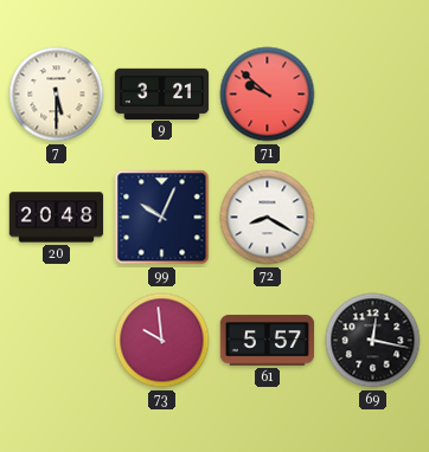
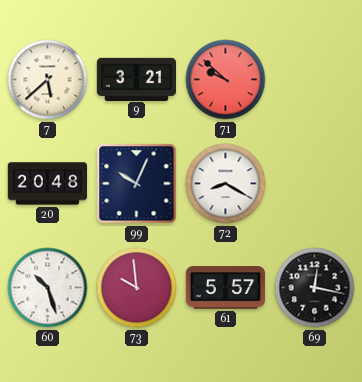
7: 5:30 -> 5:38 (48, 80)
60: none -> 10:27 (48, 288)
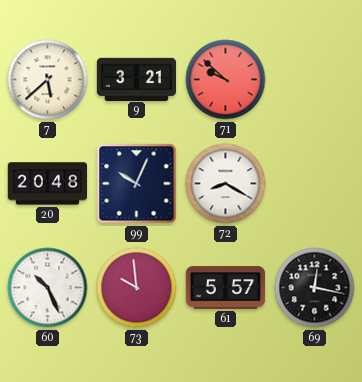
60: 10:27 -> 10:26 (48, 288)
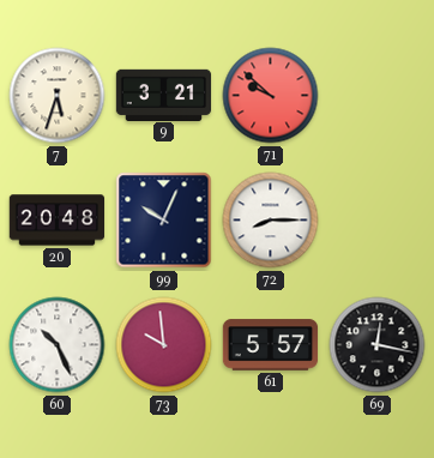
7: 5:38 -> 5:33 (58, 96)
72: 8:20 -> 8:15 (271, 221)
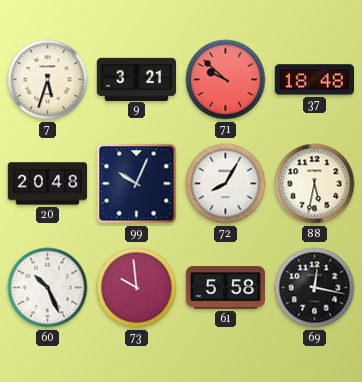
37: none -> 18:48 (314, 80)
72: 8:15 -> 8:05 (226, 184)
88: none -> 5:32 (315, 184)
61: 5:57 -> 5:58 (226, 288)
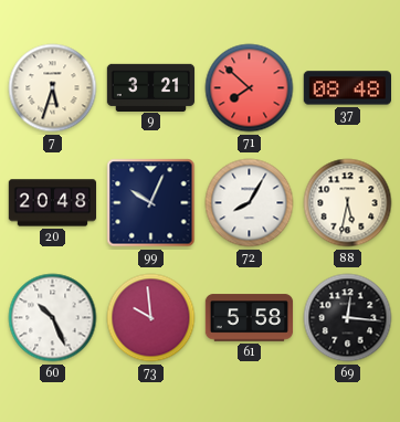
71: 9:52 -> 7:52 (250, 88)
37: 18:48 -> 08:48 (347, 88)
69: 12:17 -> 12:16 (348, 318)
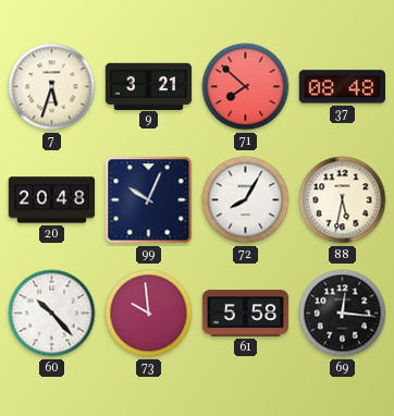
60: 10:26 -> 10:23 (52, 314)
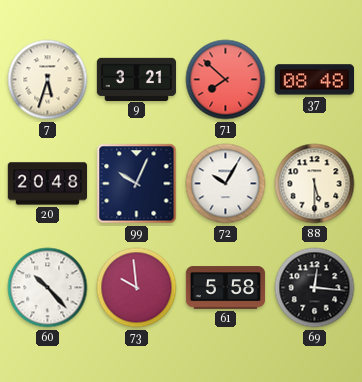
72: 8:05 -> 10:05 (226, 184)
88: 5:32 -> 5:30 (315, 184)
